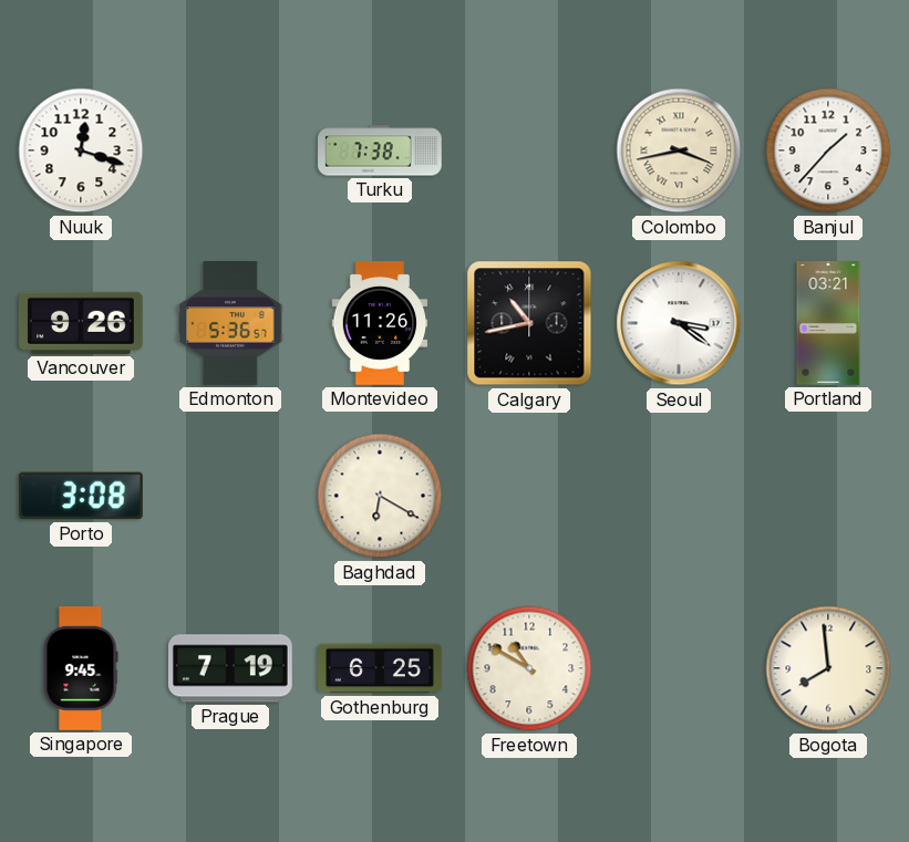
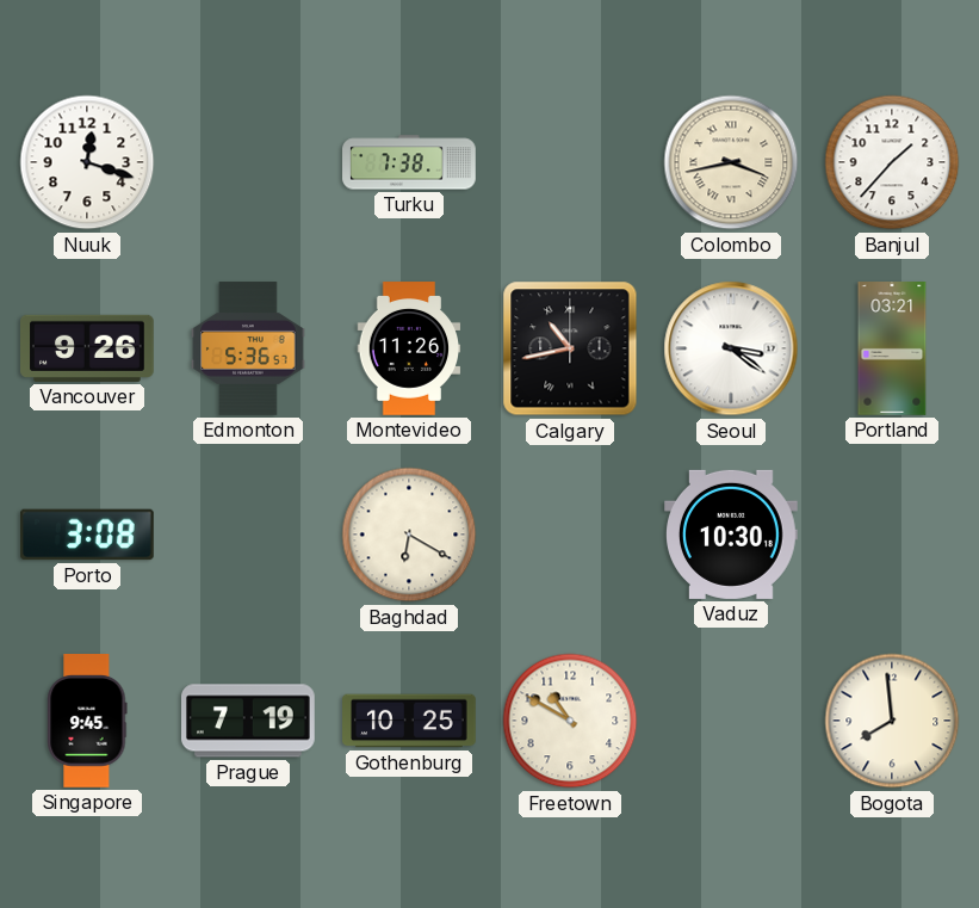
Vaduz: none -> 10:30 (732, 535)
Gothenburg: 6:25 -> 10:25 (409, 721)
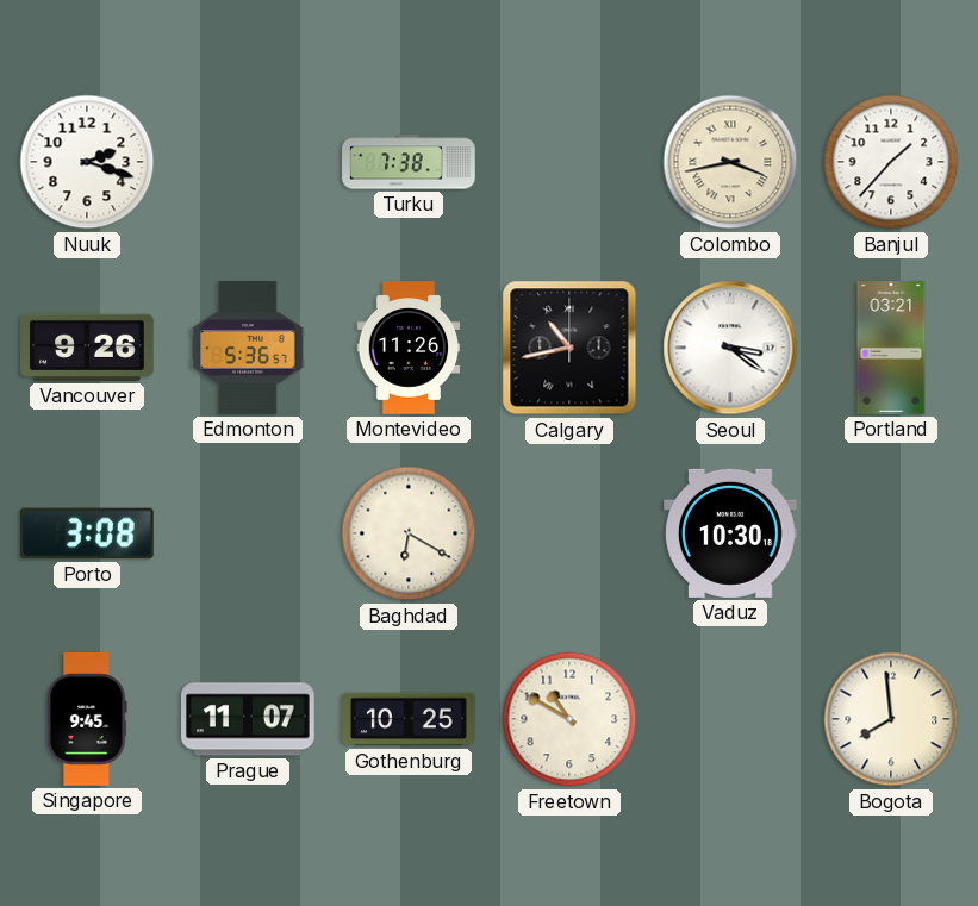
Nuuk: 12:18 -> 2:18 (87, 162)
Prague: 7:19 -> 11:07 (249, 719)
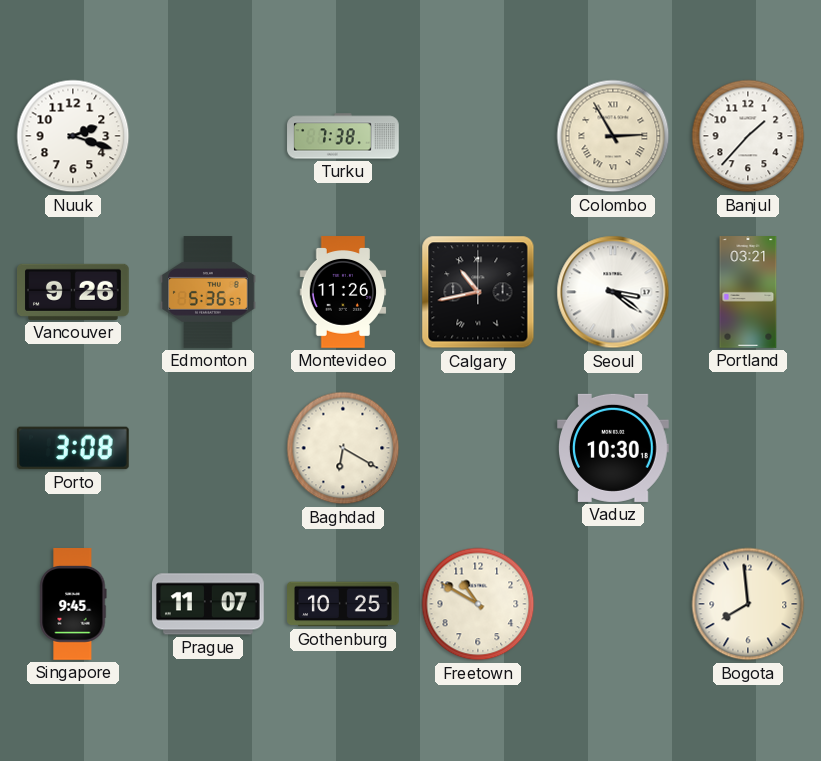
Colombo: 3:43 -> 2:55 (613, 136)
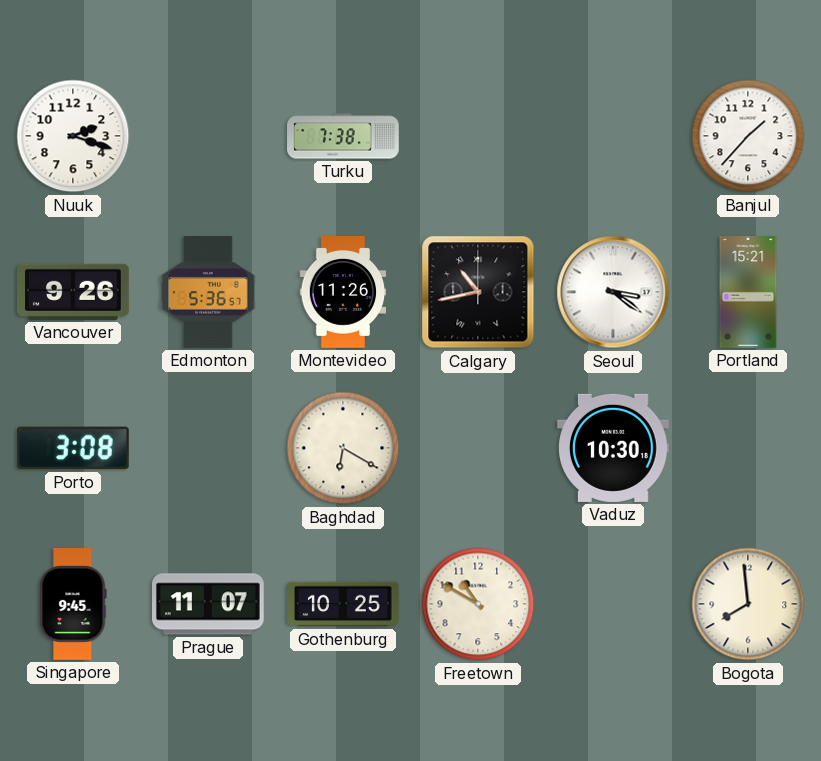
Colombo: 2:55 -> none (613, 136)
Portland: 03:21 -> 15:21 (748, 292)
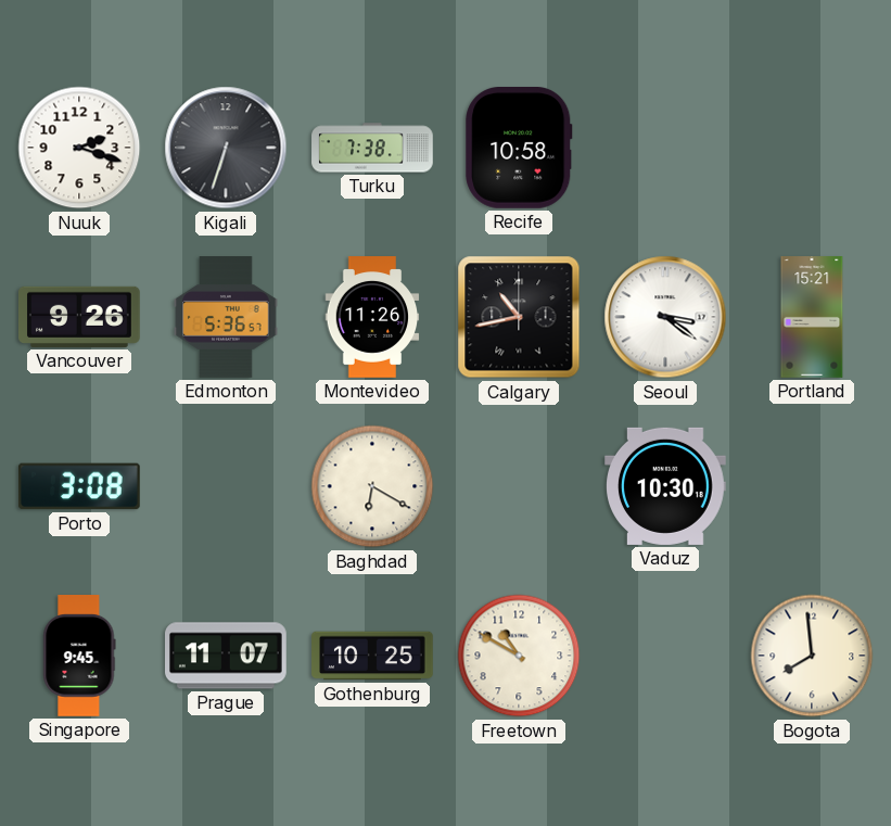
Kigali: none -> 6:33 (226, 148)
Recife: none -> 10:58 (519, 149)
Banjul: 1:37 -> none (748, 136)
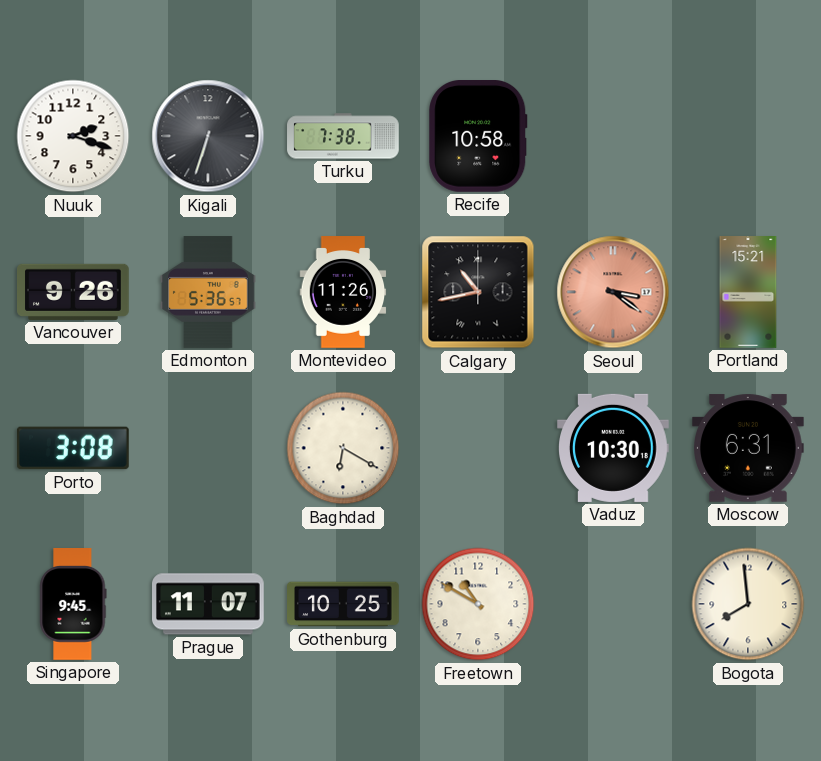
Seoul dial: white -> salmon (613, 292)
Moscow: none -> 6:31 (749, 448)
